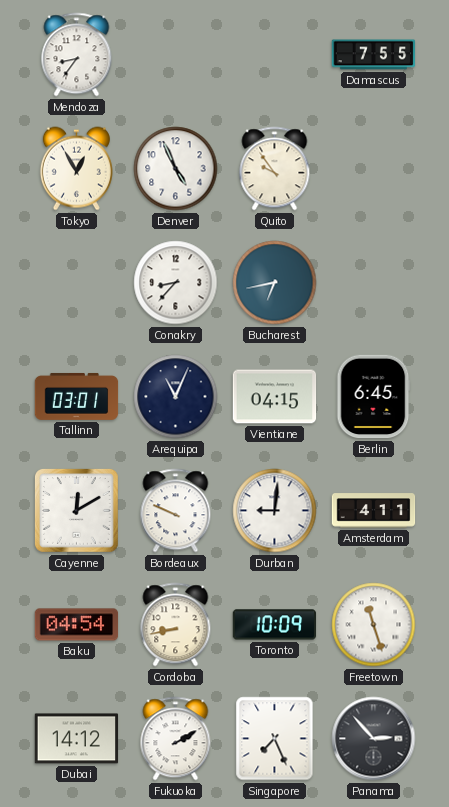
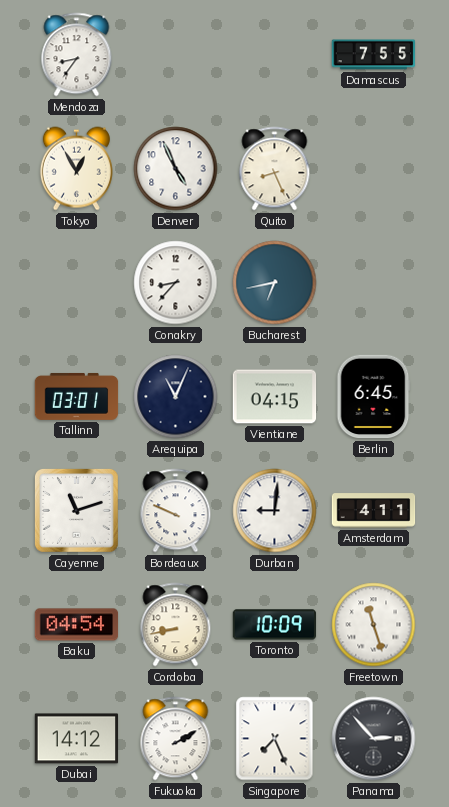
Quito: 9:54 -> 8:26 (275, 169)
Cayenne: 12:10 -> 11:12 (76, 510)
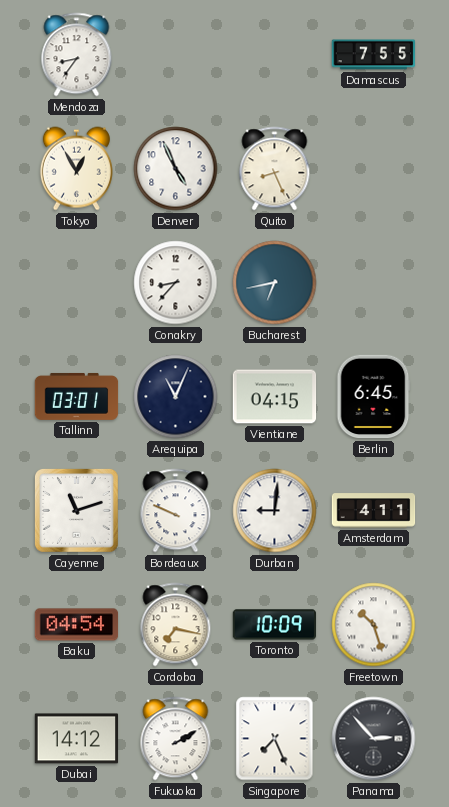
Cordoba: 8:43 -> 7:17 (176, 625)
Freetown: 11:27 -> 10:27 (374, 625)
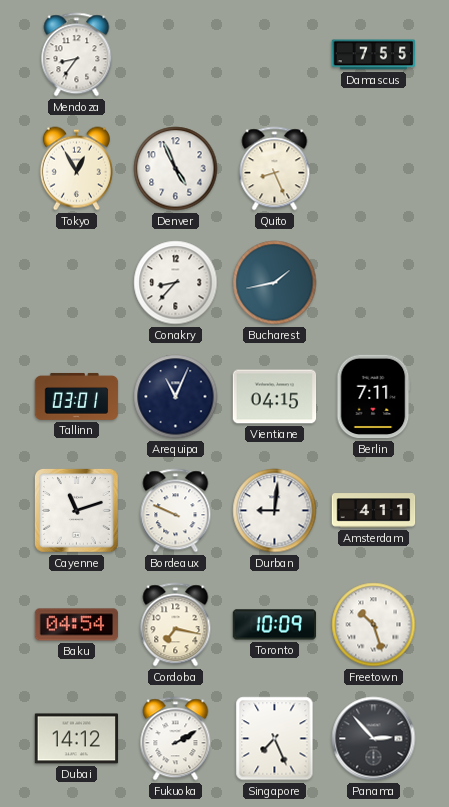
Bucharest: 6:43 -> 1:43 (275, 283)
Berlin: 6:45 -> 7:11 (374, 397)
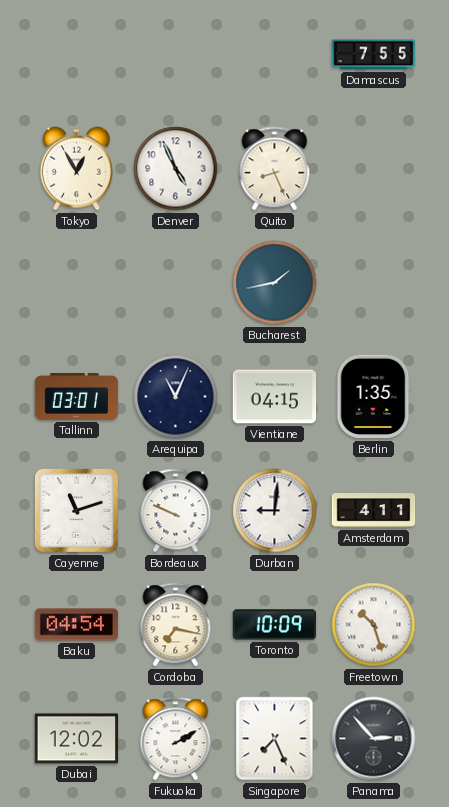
Mendoza: 8:36 -> none (77, 55)
Conakry: 8:37 -> none (176, 283)
Berlin: 7:11 -> 1:35 (374, 397)
Dubai: 14:12 -> 12:02 (77, 739)
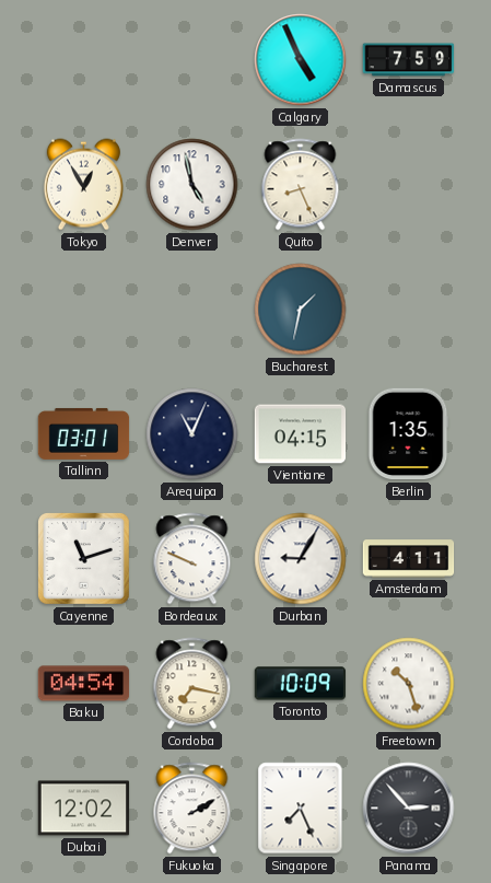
Calgary: none -> 4:56 (301, 60)
Damascus: 7:55 -> 7:59 (409, 60)
Denver: 4:56 -> 4:58 (192, 185)
Bucharest: 1:43 -> 1:32 (301, 310)
Durban: 9:01 -> 9:05 (301, 559)
